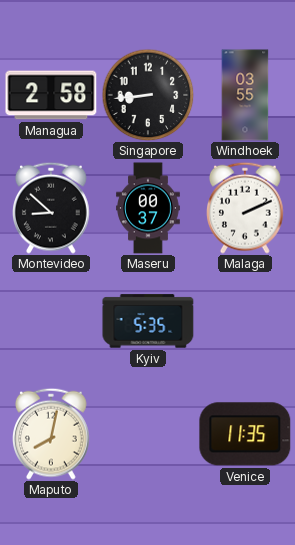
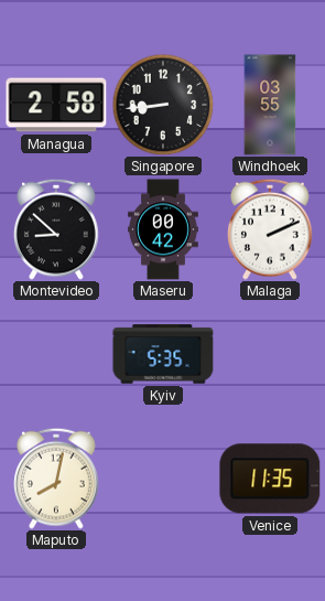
Maseru: 00:37 -> 00:42 (163, 229)
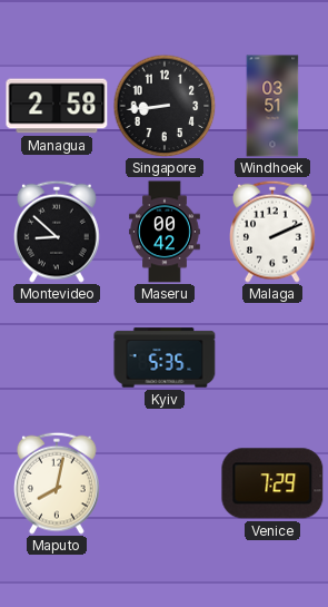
Windhoek: 03:55 -> 03:51 (272, 106)
Venice: 11:35 -> 7:29 (272, 483)
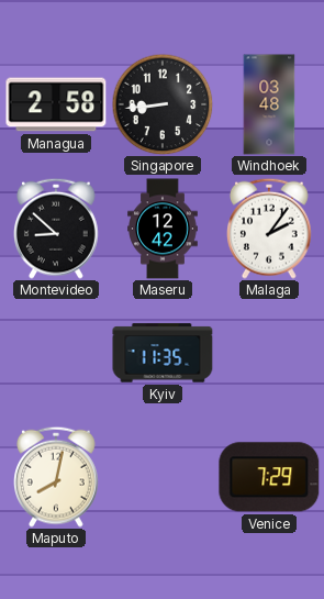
Windhoek: 03:51 -> 03:48 (269, 104)
Maseru: 00:42 -> 12:42 (163, 229)
Malaga: 2:11 -> 2:06 (270, 229)
Kyiv: 5:35 -> 11:35 (163, 353)
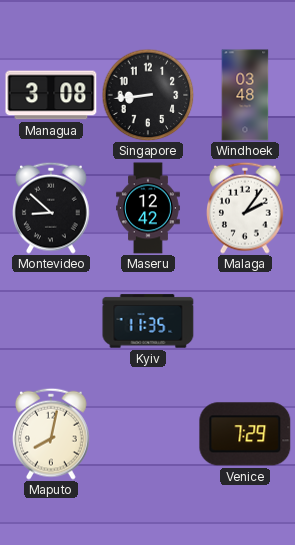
Managua: 2:58 -> 3:08 (51, 95)
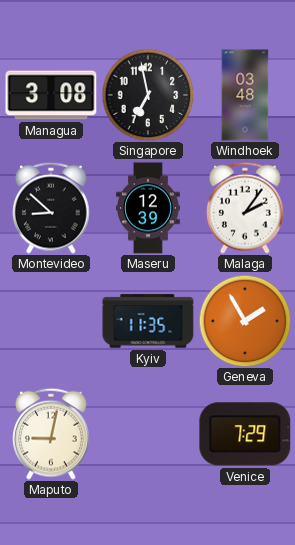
Singapore: 8:44 -> 6:58 (148, 95)
Maseru: 12:42 -> 12:39 (148, 208)
Geneva: none -> 1:55 (245, 321)
Maputo: 8:02 -> 9:02 (52, 434)
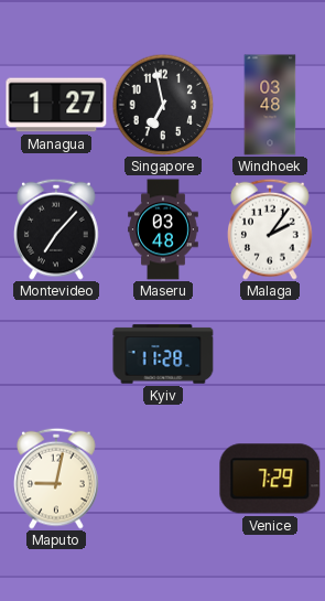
Managua: 3:08 -> 1:27 (56, 105)
Montevideo: 8:52 -> 7:07 (57, 229)
Maseru: 12:39 -> 03:48 (163, 229)
Kyiv: 11:35 -> 11:28 (163, 354)
Geneva: 1:55 -> none (245, 321)
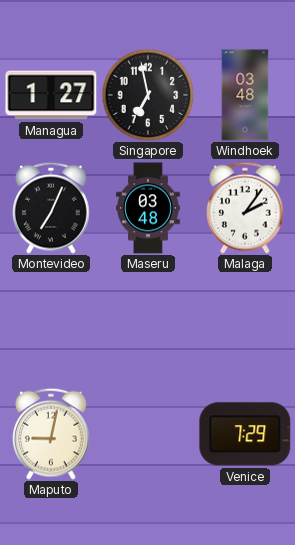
Montevideo: 7:07 -> 7:04 (52, 208)
Kyiv: 11:28 -> none (163, 354)
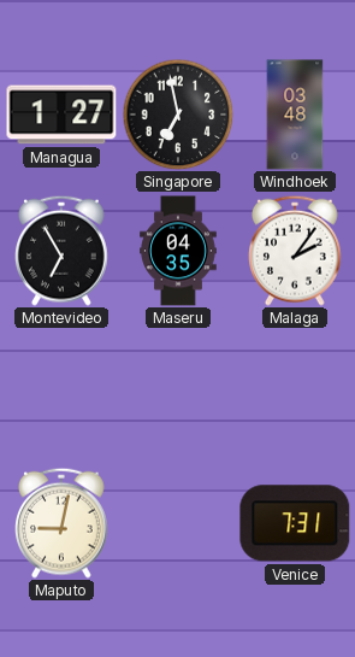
Montevideo: 7:04 -> 6:55 (63, 251)
Maseru: 03:48 -> 04:35 (178, 251)
Venice: 7:29 -> 7:31 (295, 523)
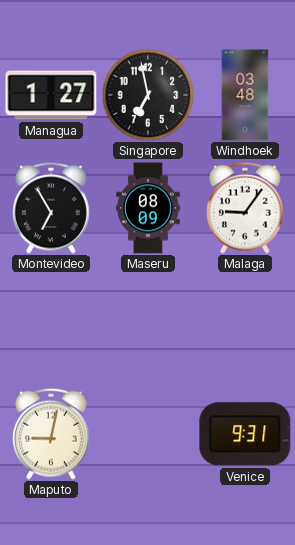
Maseru: 04:35 -> 08:09 (148, 208)
Malaga: 2:06 -> 9:06 (246, 208)
Venice: 7:31 -> 9:31 (245, 434)
